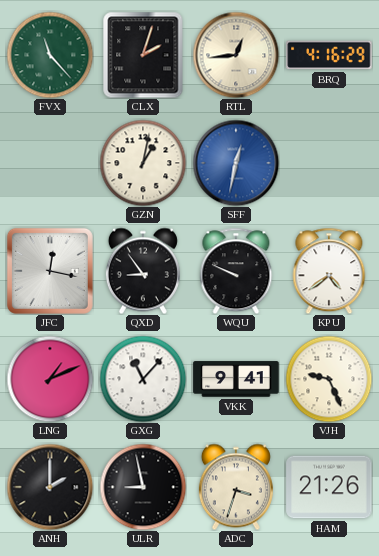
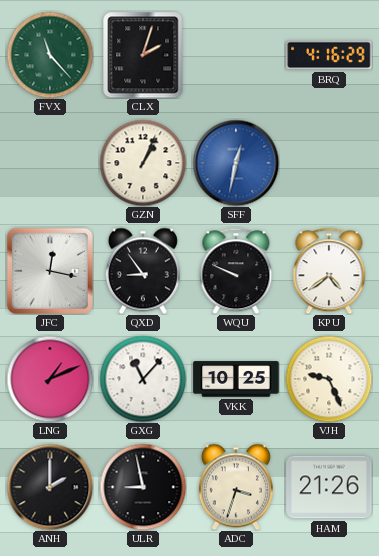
RTL: 12:44 -> none (236, 55)
GZN: 1:02 -> 1:04 (143, 163)
VKK: 9:41 -> 10:25 (236, 379)
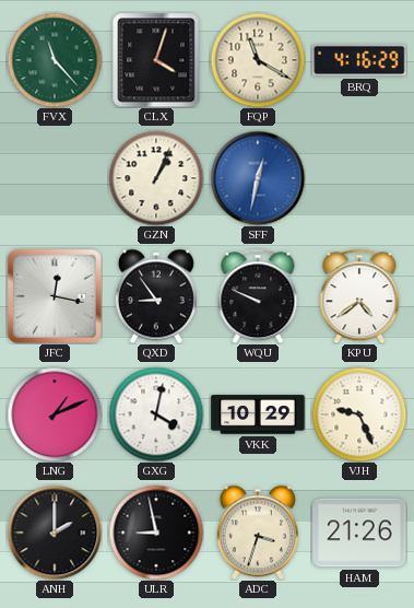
CLX: 2:03 -> 4:03 (156, 60)
FQP: none -> 11:20 (258, 60)
GXG: 11:07 -> 4:02 (156, 414)
VKK: 10:25 -> 10:29 (258, 414)
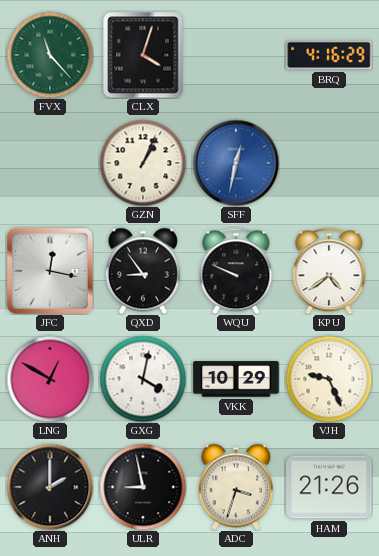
FQP: 11:20 -> none (258, 60)
LNG: 1:11 -> 12:50 (50, 379)
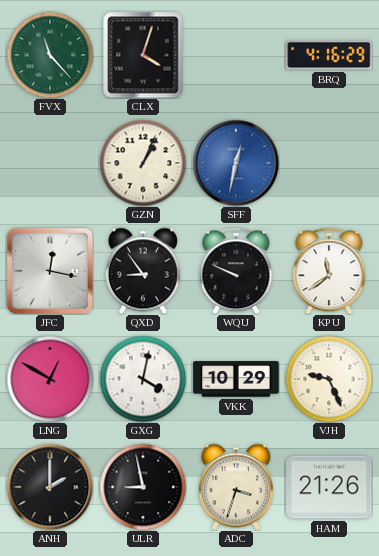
KPU: 4:39 -> 11:39 (329, 271)
